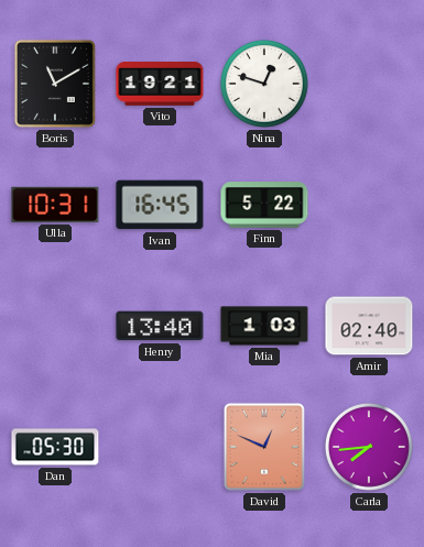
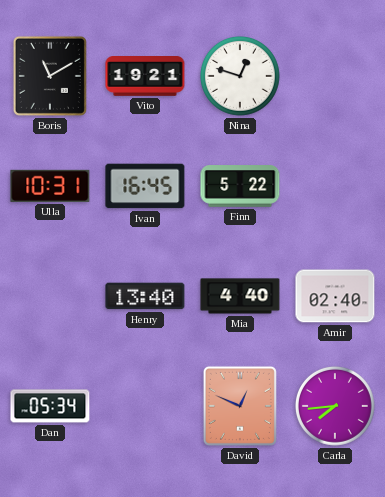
Mia: 1:03 -> 4:40 (240, 296)
Dan: 05:30 -> 05:34 (50, 406)
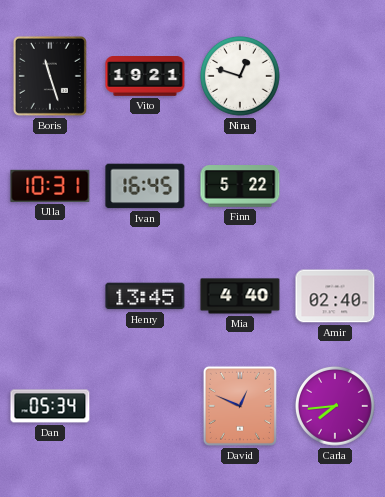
Boris: 11:10 -> 11:27 (50, 76)
Henry: 13:40 -> 13:45 (145, 296)
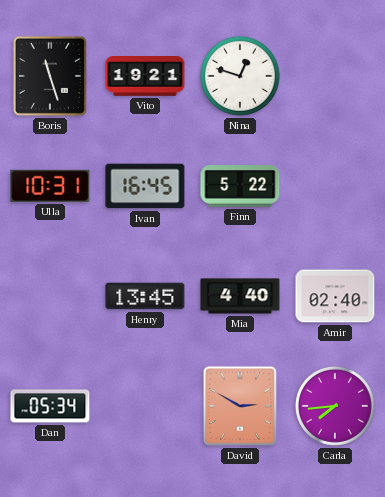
David: 12:49 -> 2:50 (240, 406)
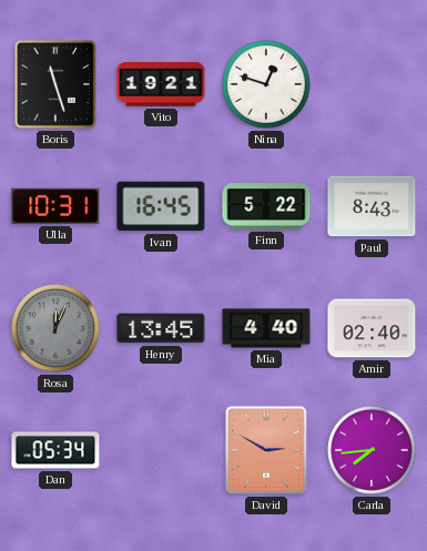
Paul: none -> 8:43 (372, 206)
Rosa: none -> 12:04 (55, 328)
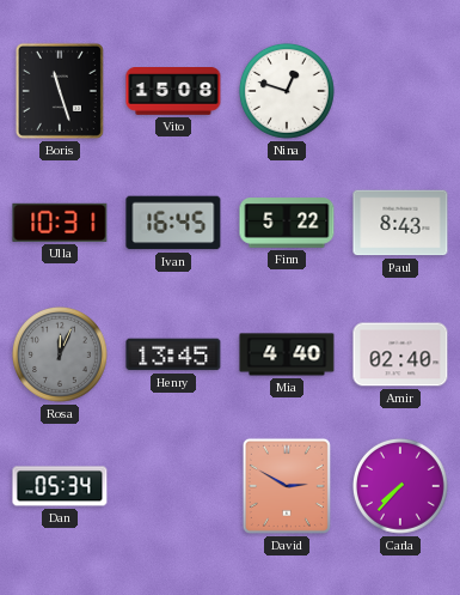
Vito: 19:21 -> 15:08 (173, 92)
Carla: 7:44 -> 7:37 (400, 486)
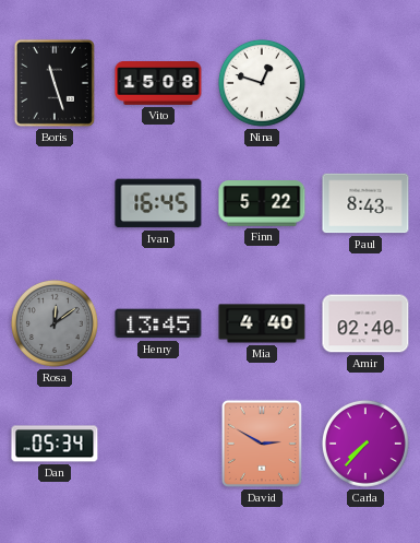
Ulla: 10:31 -> none (60, 223)
Rosa: 12:04 -> 12:09 (55, 323)
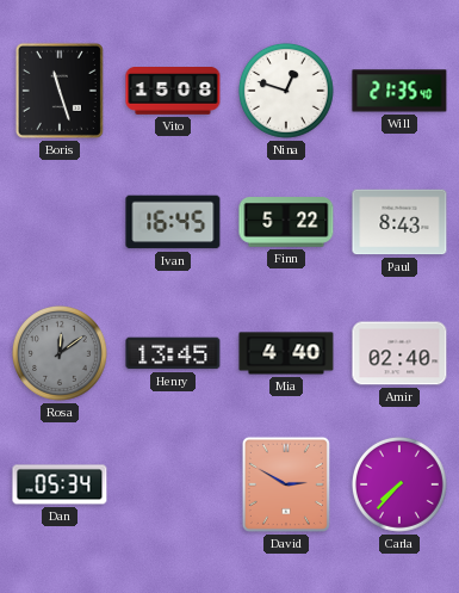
Will: none -> 21:35 (399, 91)
